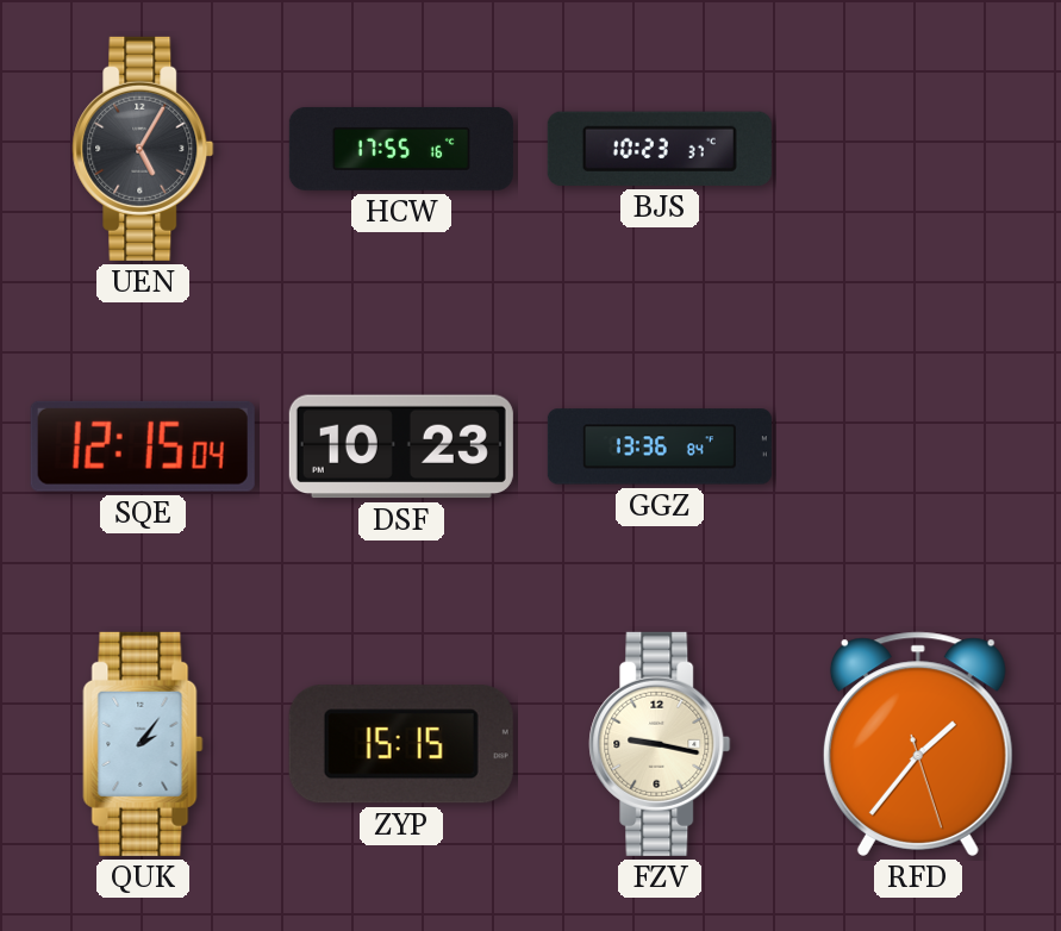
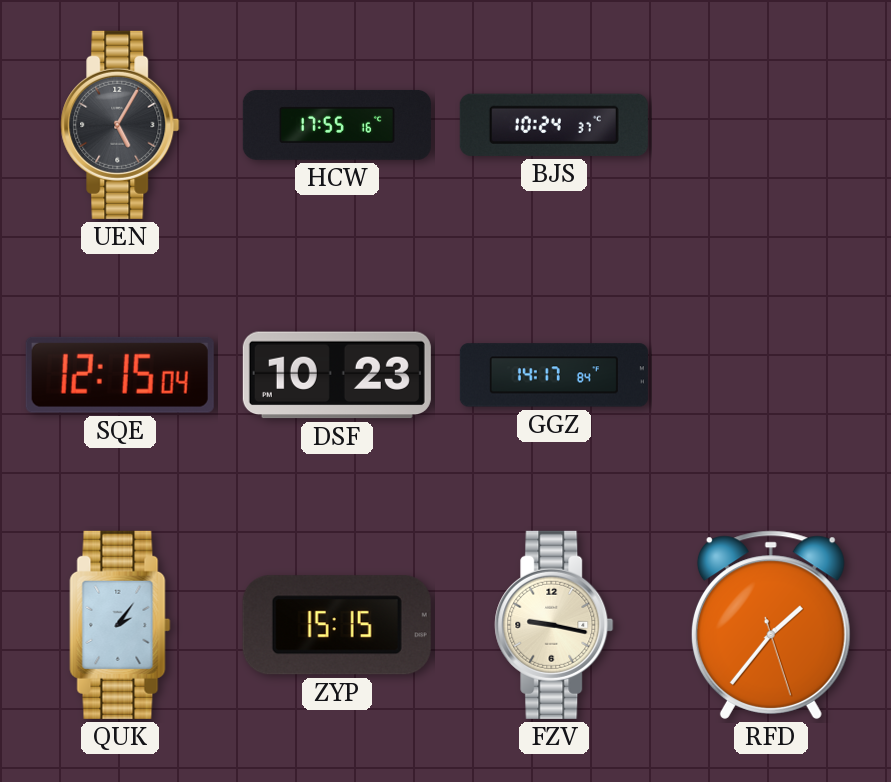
BJS: 10:23 -> 10:24 (554, 125)
GGZ: 13:36 -> 14:17 (554, 375)
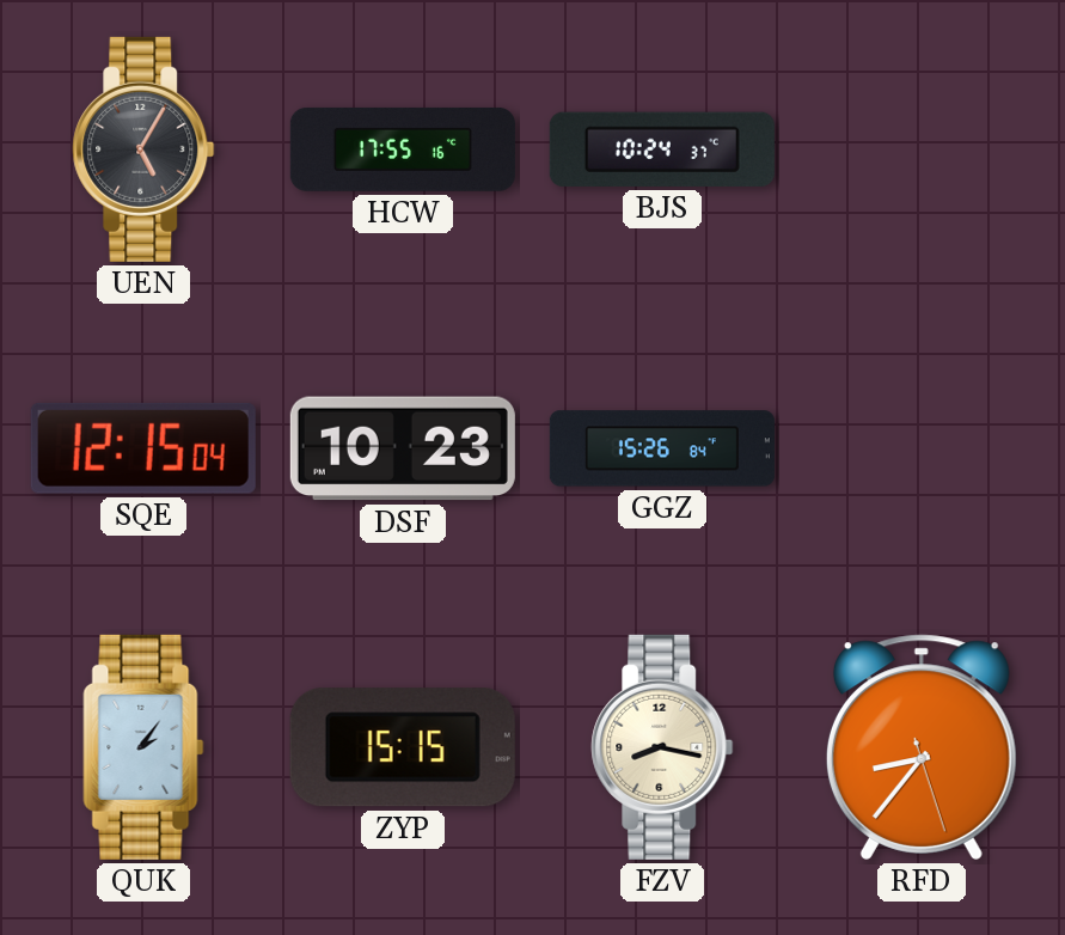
GGZ: 14:17 -> 15:26 (662, 448)
FZV: 9:17 -> 8:17 (662, 747)
RFD: 1:36 -> 8:36 (922, 747)
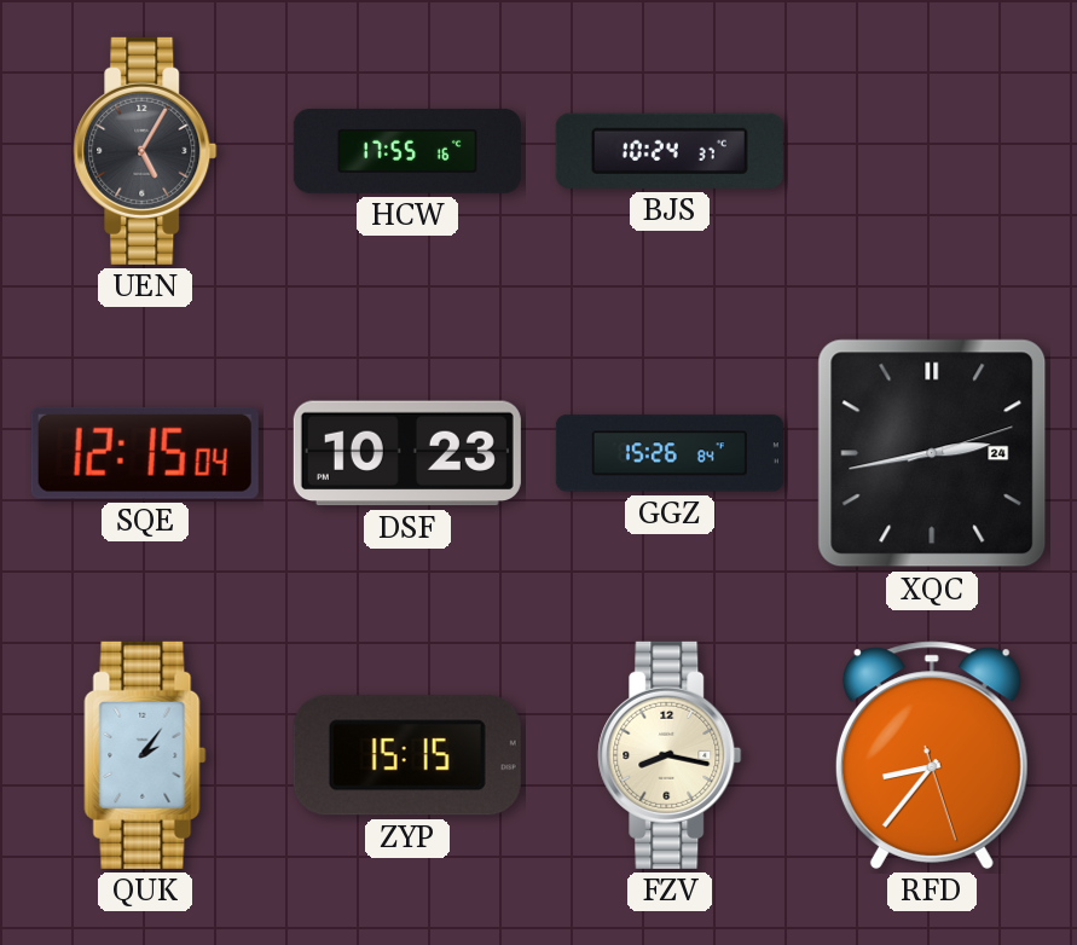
XQC: none -> 2:43 (932, 453)
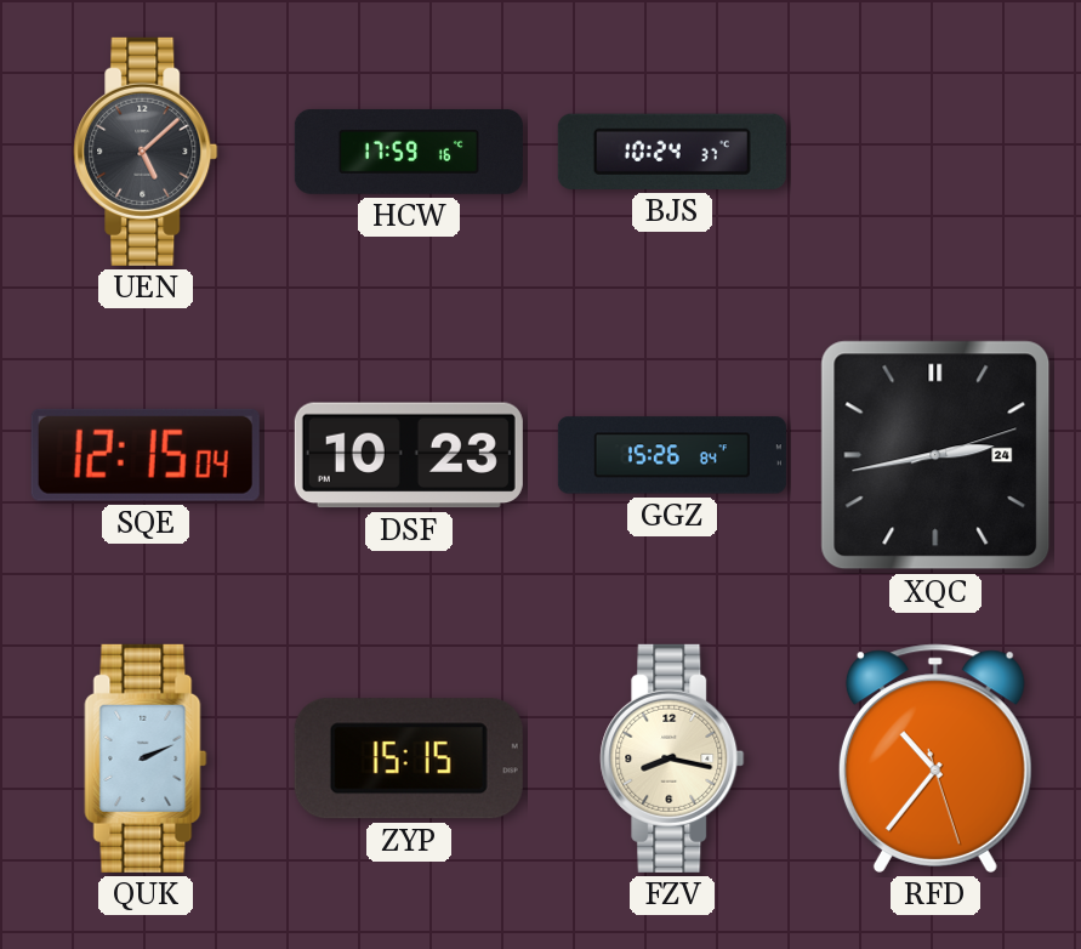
UEN: 5:05 -> 5:08 (146, 152)
HCW: 17:55 -> 17:59 (409, 152)
QUK: 2:06 -> 2:11 (146, 758)
RFD: 8:36 -> 10:36 (935, 758)
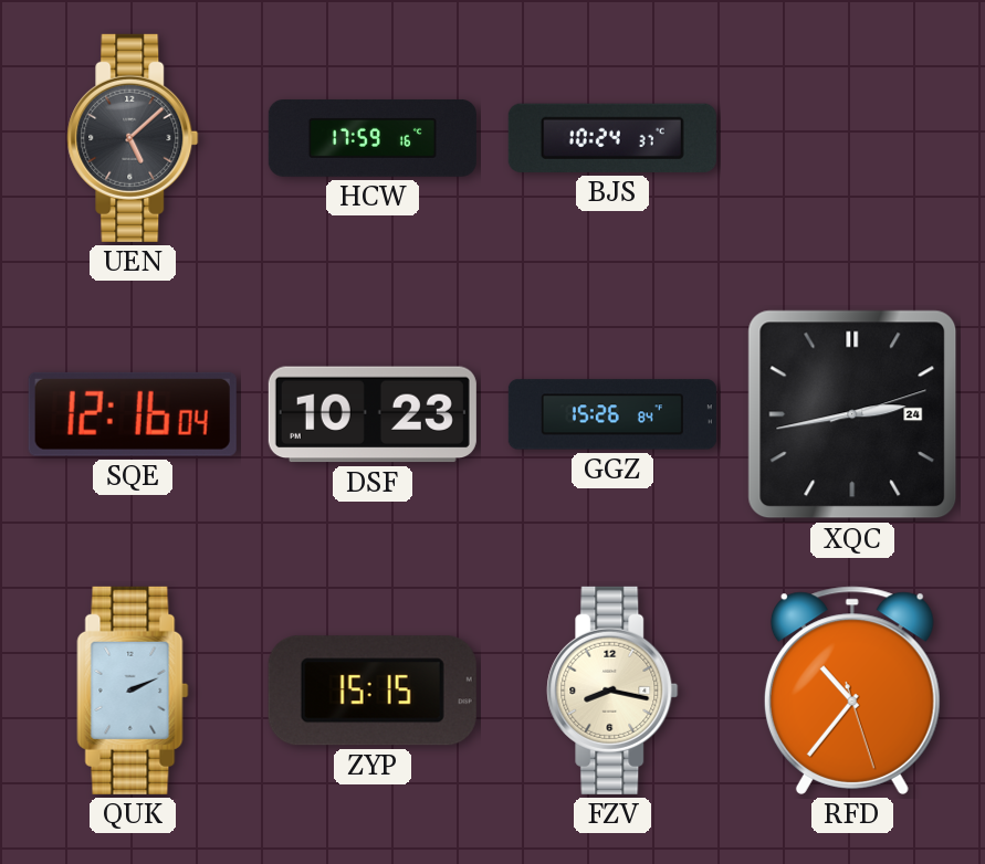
SQE: 12:15 -> 12:16 (133, 414)
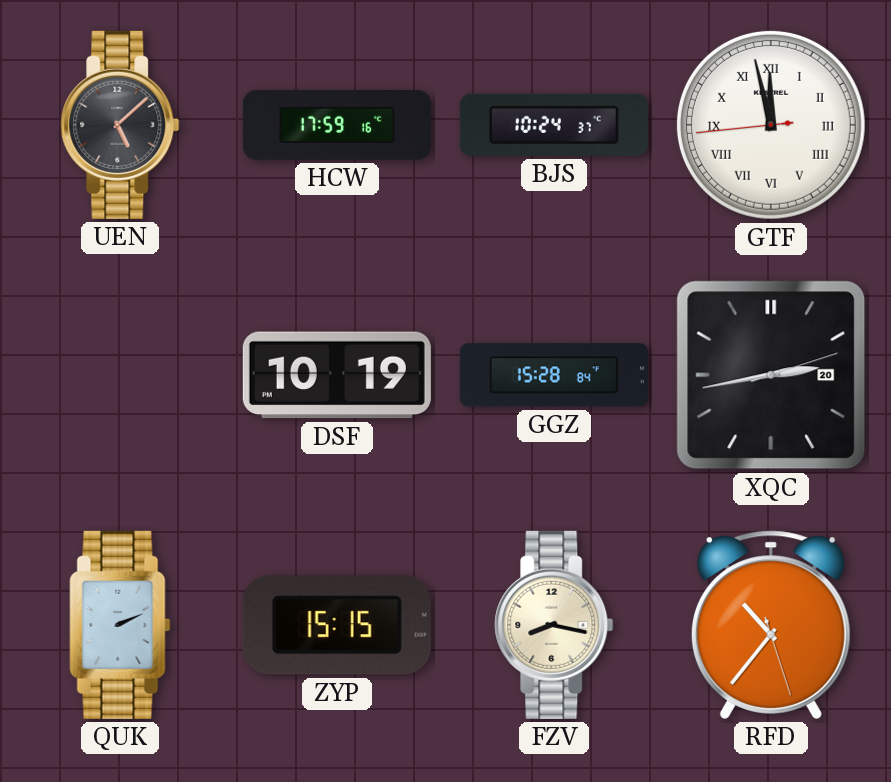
GTF: none -> 11:57 (771, 125)
SQE: 12:16 -> none (133, 414)
DSF: 10:23 -> 10:19 (337, 375)
GGZ: 15:26 -> 15:28 (554, 375)
XQC date: 24 -> 20 (771, 375)
